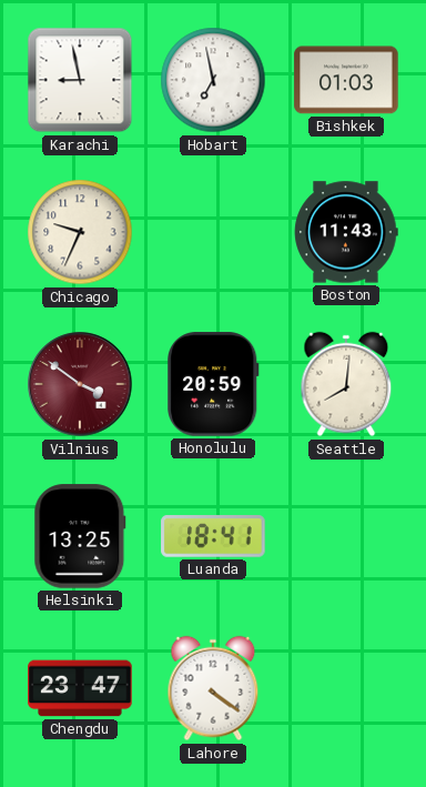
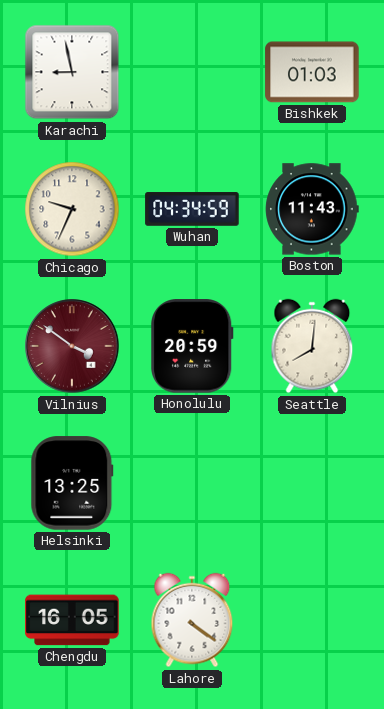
Hobart: 6:58 -> none (213, 80)
Wuhan: none -> 04:34 (192, 209)
Luanda: 18:41 -> none (213, 536)
Chengdu: 23:47 -> 16:05 (72, 620)
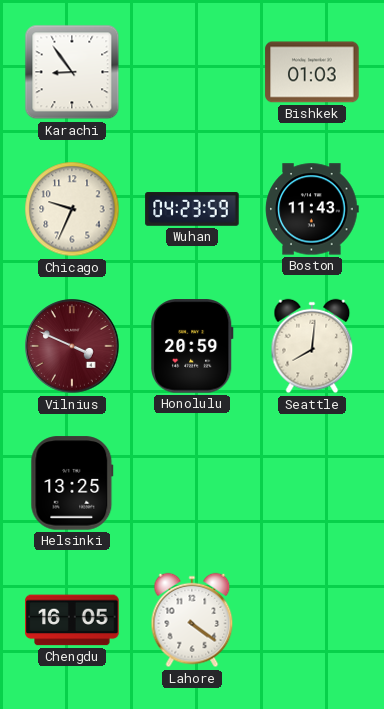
Karachi: 8:58 -> 8:54 (72, 72)
Wuhan: 04:34 -> 04:23 (192, 209)
Vilnius: 3:51 -> 3:49 (72, 346)
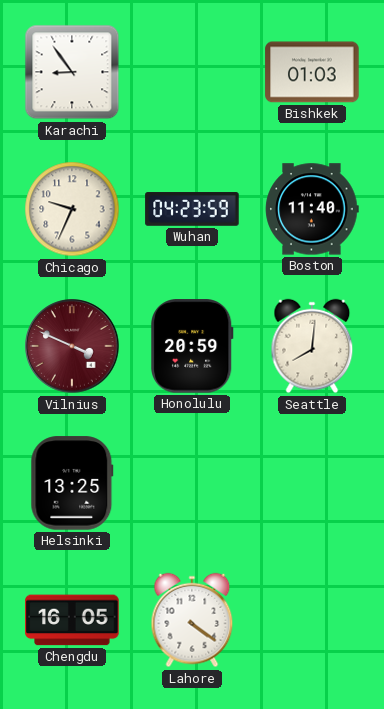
Boston: 11:43 -> 11:40 (312, 209)
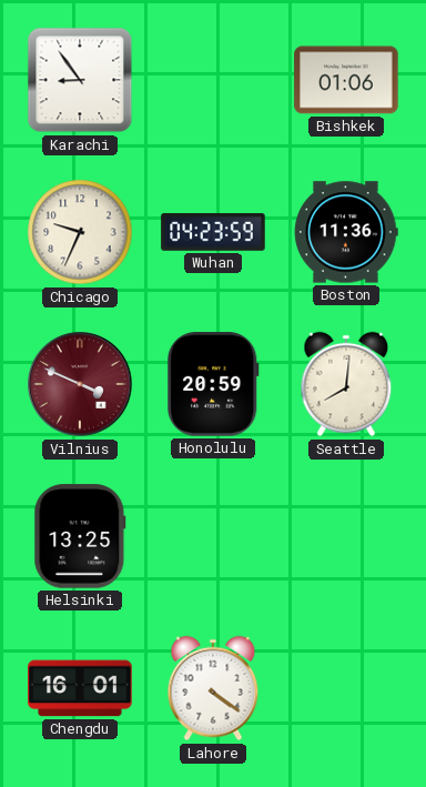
Bishkek: 01:03 -> 01:06 (346, 80)
Boston: 11:40 -> 11:36 (346, 232)
Chengdu: 16:05 -> 16:01 (80, 688)
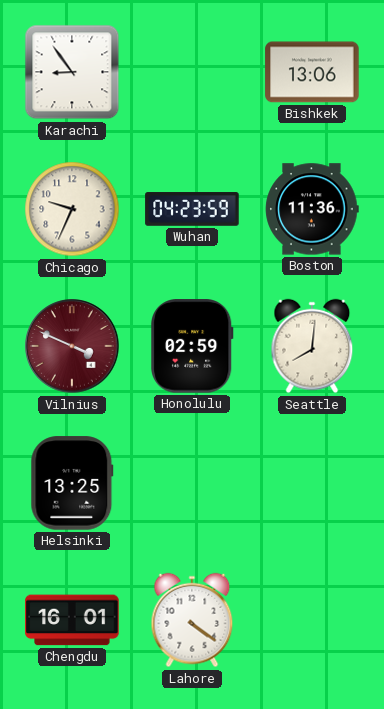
Bishkek: 01:06 -> 13:06 (312, 72)
Honolulu: 20:59 -> 02:59 (193, 346)
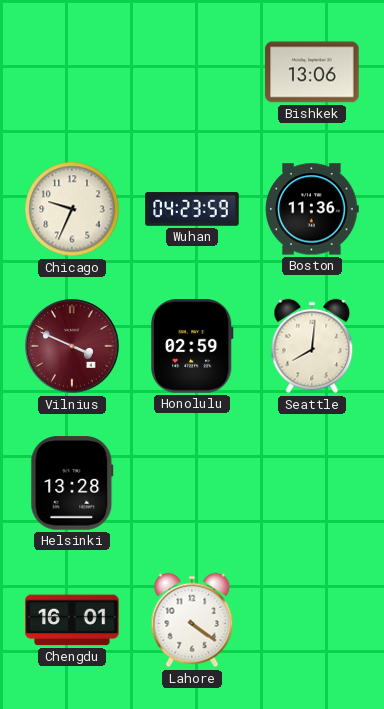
Karachi: 8:54 -> none (72, 72)
Helsinki: 13:25 -> 13:28 (72, 483)
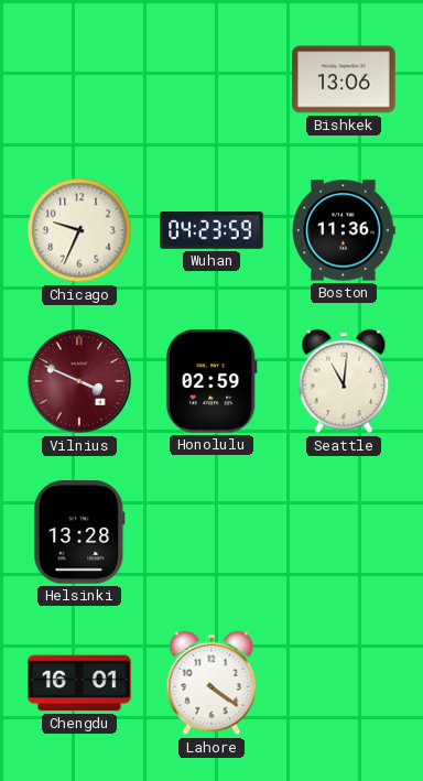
Seattle: 8:01 -> 11:01 (344, 381)
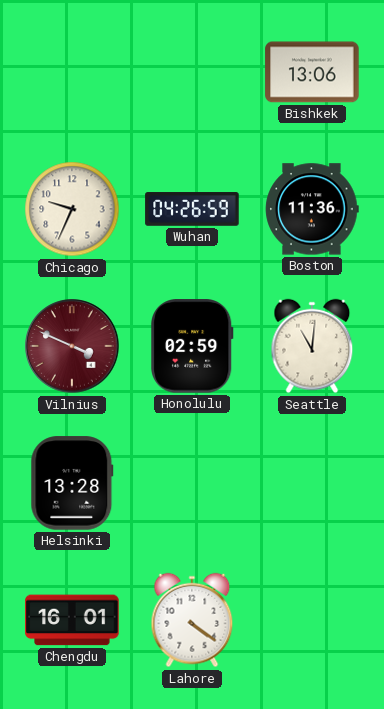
Wuhan: 04:23 -> 04:26 (192, 209)
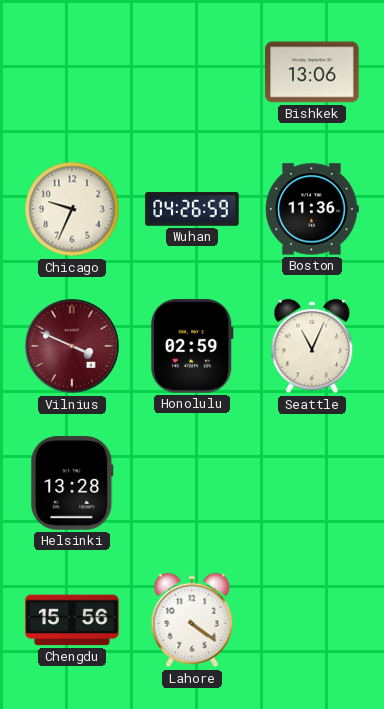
Seattle: 11:01 -> 11:04 (312, 346)
Chengdu: 16:01 -> 15:56 (72, 620)
